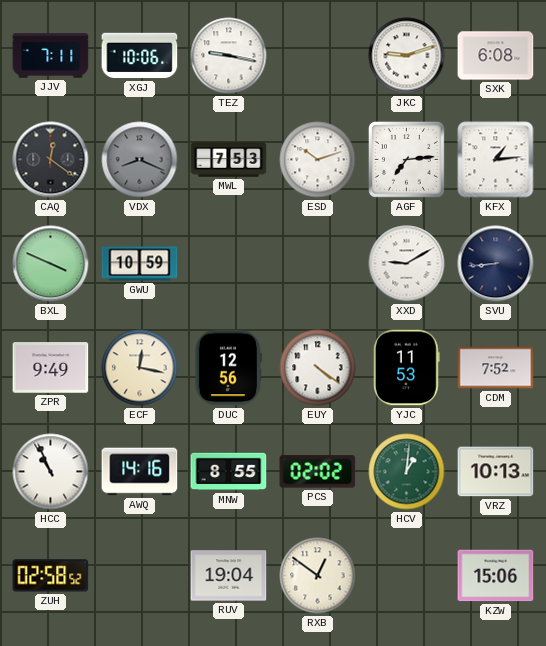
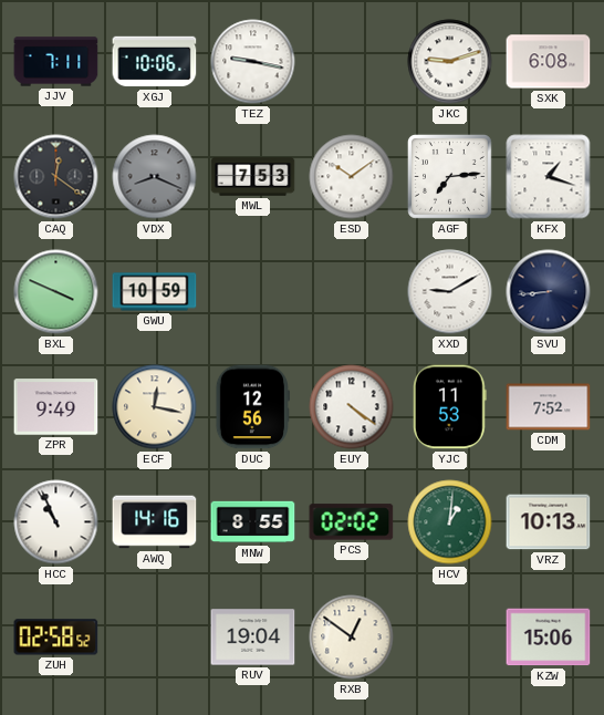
ESD: 10:12 -> 10:09 (352, 177)
KFX: 1:14 -> 1:18 (549, 177)
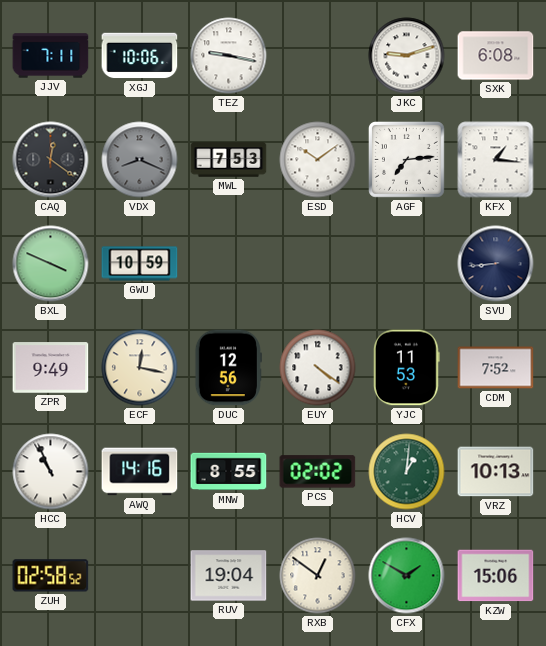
KFX: 1:18 -> 1:16 (496, 160)
XXD: 9:10 -> none (450, 292)
CFX: none -> 1:50 (407, 576)
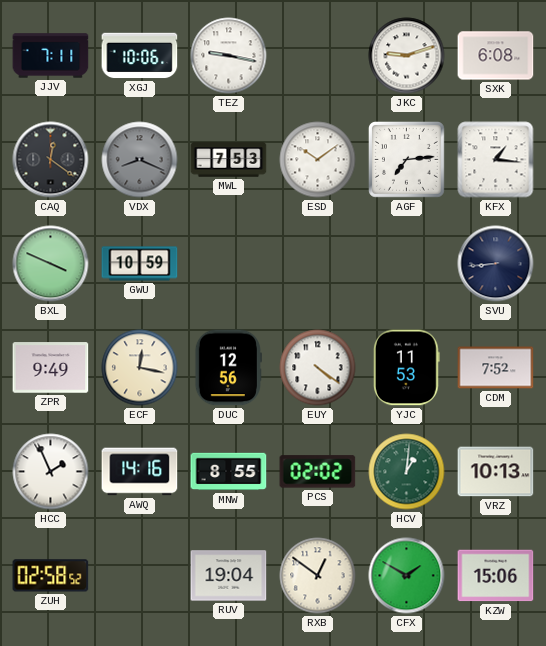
HCC: 10:56 -> 1:56 (51, 472)
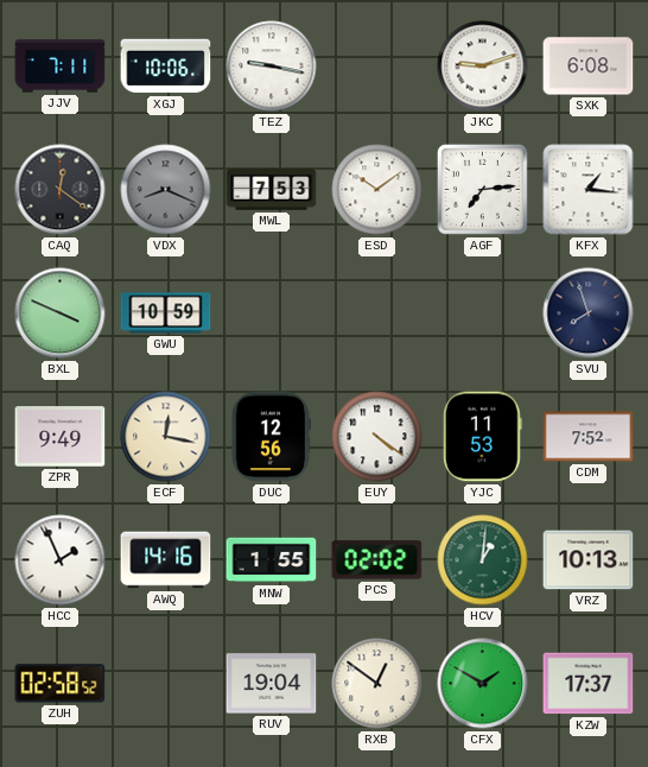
SVU: 8:44 -> 7:57 (589, 313)
MNW: 8:55 -> 1:55 (272, 560)
KZW: 15:06 -> 17:37 (589, 684)
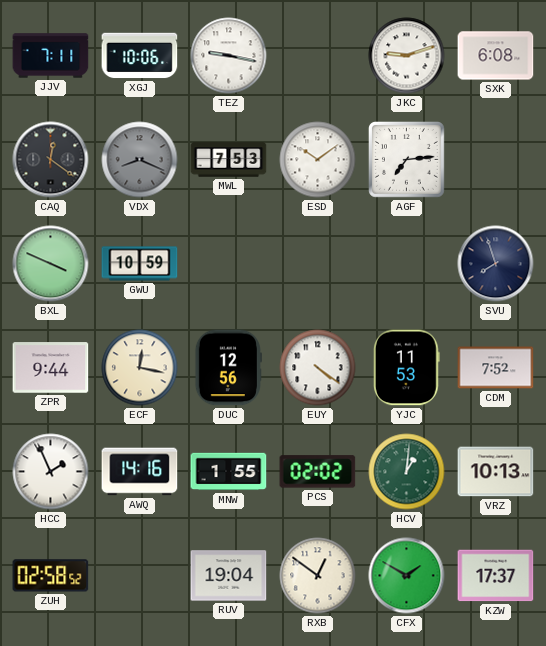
KFX: 1:16 -> none (589, 190)
ZPR: 9:49 -> 9:44 (51, 368)
